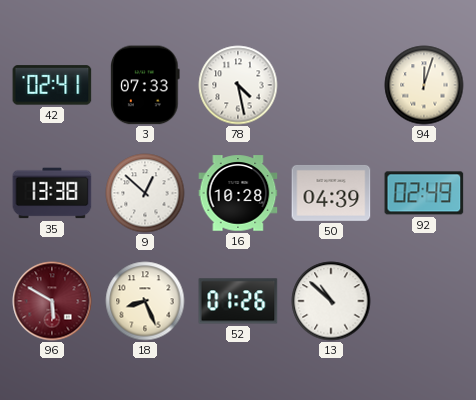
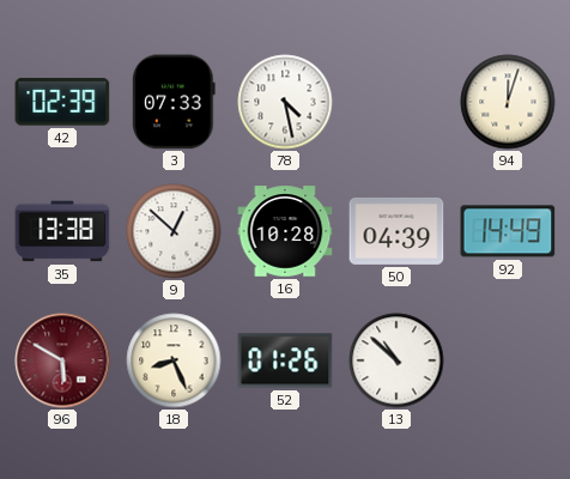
42: 02:41 -> 02:39 (62, 102)
92: 02:49 -> 14:49 (508, 231)
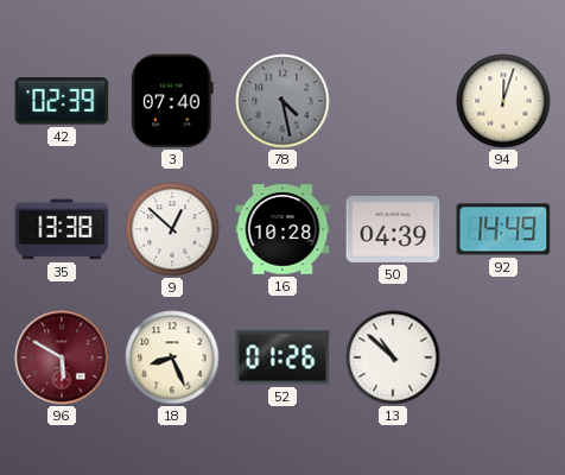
3: 07:33 -> 07:40 (172, 101)
78 dial: white -> grey (282, 101)
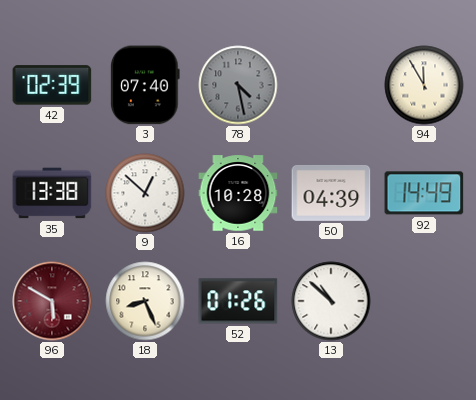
94: 12:03 -> 11:55 (424, 85)
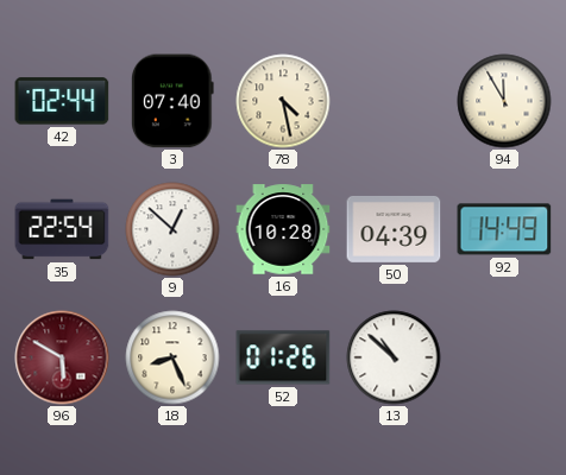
42: 02:39 -> 02:44 (62, 101)
78 dial: grey -> cream (283, 101)
35: 13:38 -> 22:54 (62, 229)
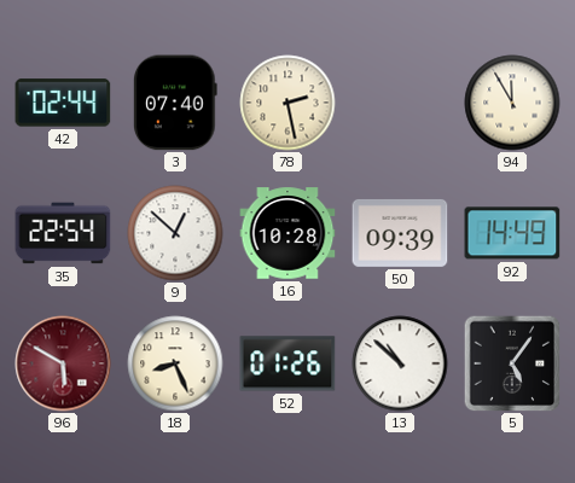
78: 4:28 -> 2:28 (287, 103)
50: 04:39 -> 09:39 (400, 233)
5: none -> 5:06 (512, 363)
